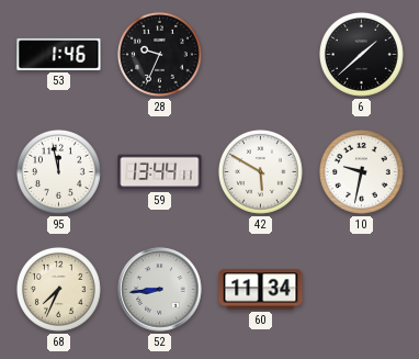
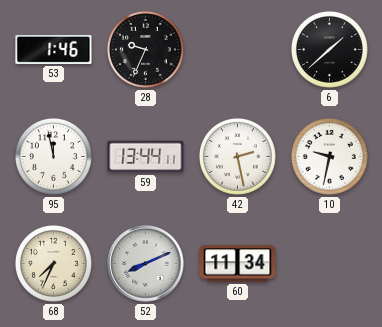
42: 5:50 -> 2:28 (238, 157)
52: 8:44 -> 8:11 (146, 264)
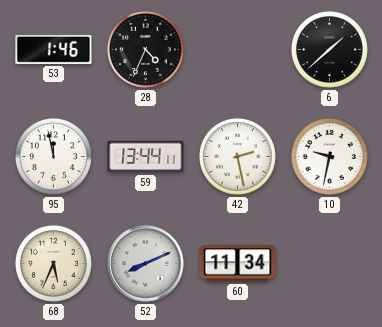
28: 9:34 -> 4:34 (146, 50)
68: 7:34 -> 5:34 (54, 264)
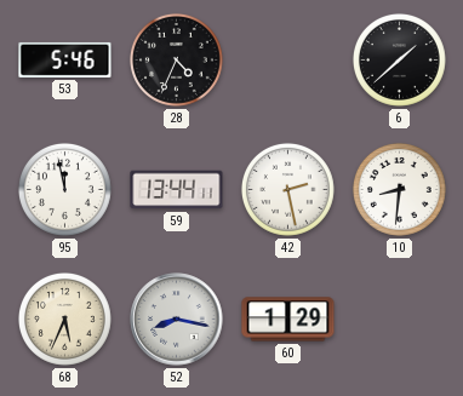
53: 1:46 -> 5:46 (65, 59)
10: 9:32 -> 8:31 (400, 190)
52: 8:11 -> 8:17 (177, 320)
60: 11:34 -> 1:29 (288, 320)
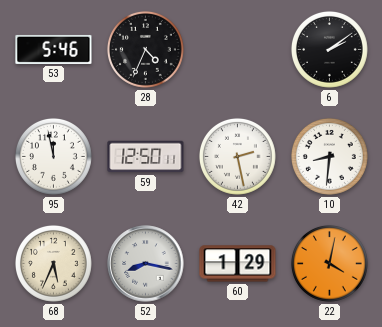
6: 1:38 -> 2:09 (330, 50)
59: 13:44 -> 12:50 (146, 157)
22: none -> 4:02 (330, 264)
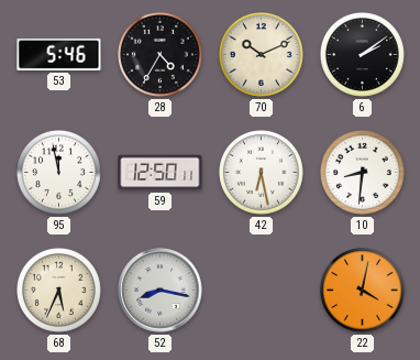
28: 4:34 -> 4:35 (161, 55)
70: none -> 10:11 (262, 55)
42: 2:28 -> 6:28 (262, 173)
60: 1:29 -> none (238, 264)
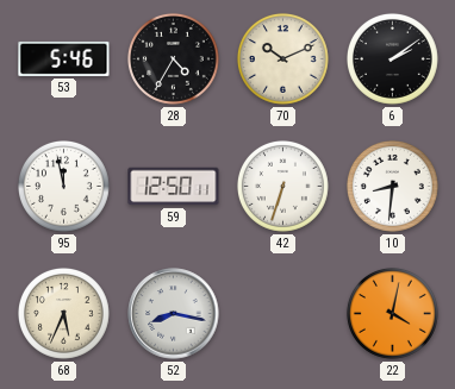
42: 6:28 -> 6:33 (283, 187)
